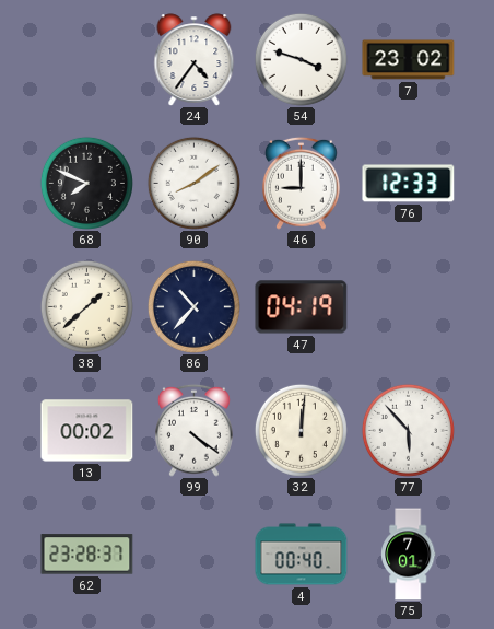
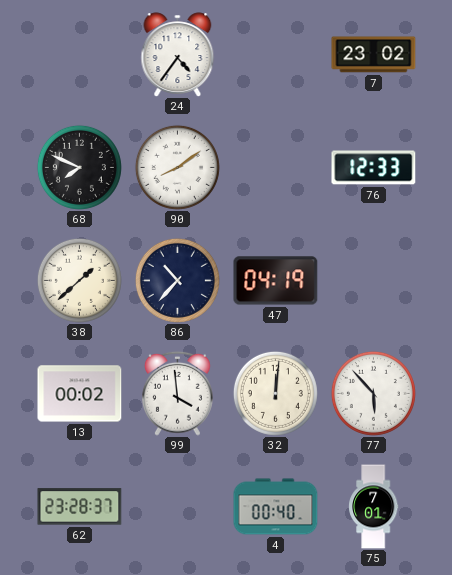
54: 3:48 -> none (301, 59)
46: 9:00 -> none (302, 183)
99: 4:21 -> 3:59 (178, 393)
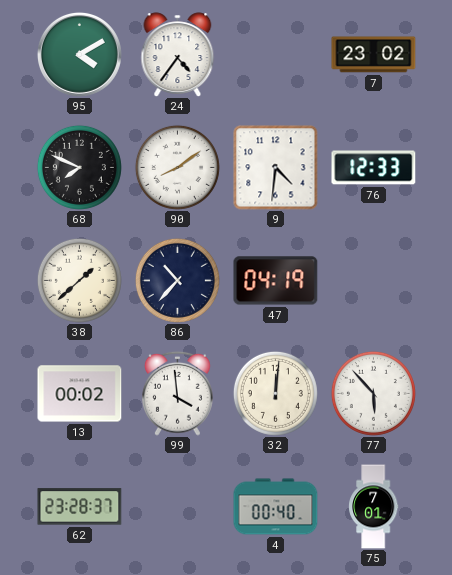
95: none -> 4:10 (79, 54)
9: none -> 4:31 (276, 168)
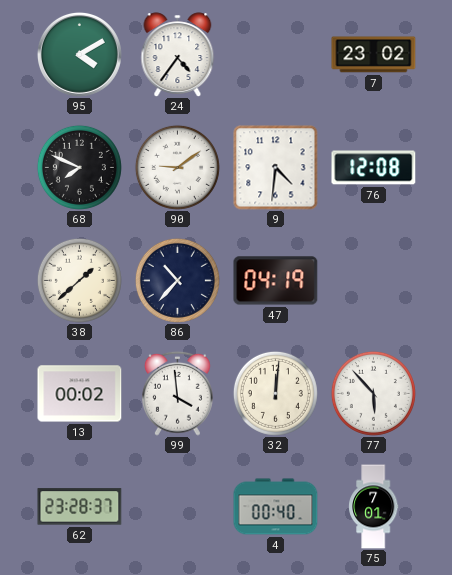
90: 8:09 -> 9:09 (177, 167)
76: 12:33 -> 12:08 (374, 168)
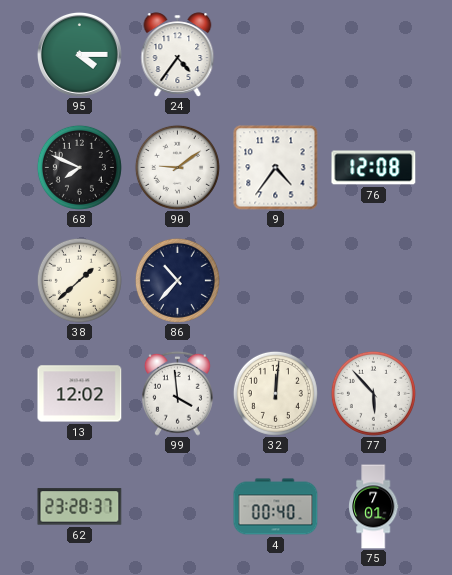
95: 4:10 -> 4:15 (79, 54)
7: 23:02 -> none (374, 55)
9: 4:31 -> 4:36 (276, 168)
47: 04:19 -> none (276, 281)
13: 00:02 -> 12:02 (80, 394)
